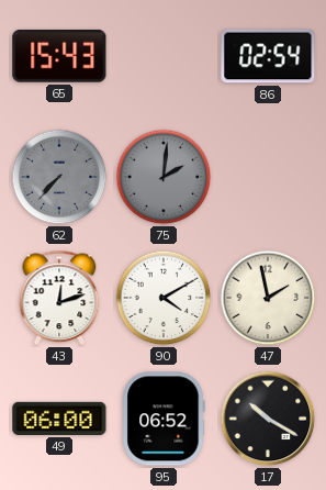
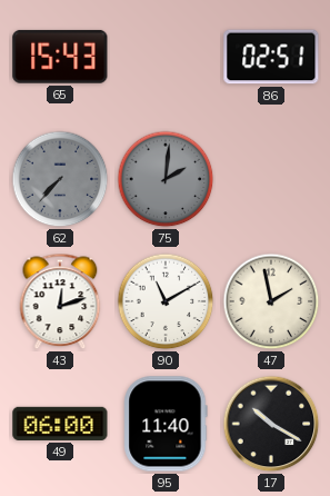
86: 02:54 -> 02:51 (271, 57)
90: 4:10 -> 11:10 (166, 301)
95: 06:52 -> 11:40 (166, 424)
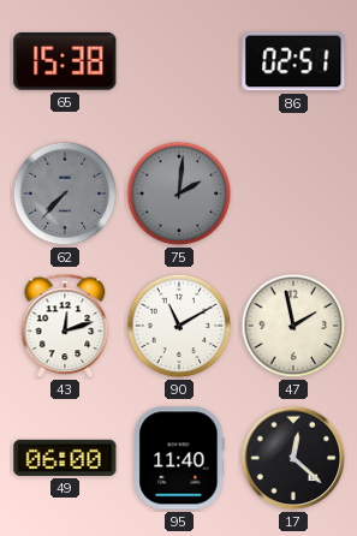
65: 15:43 -> 15:38 (65, 61)
17: 10:20 -> 12:22 (293, 458)
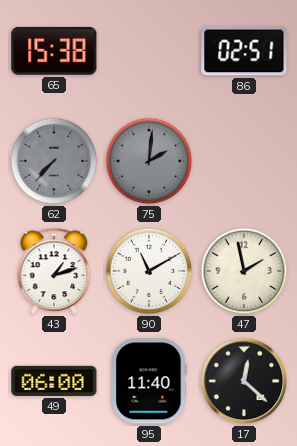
43: 12:12 -> 1:12 (54, 271)
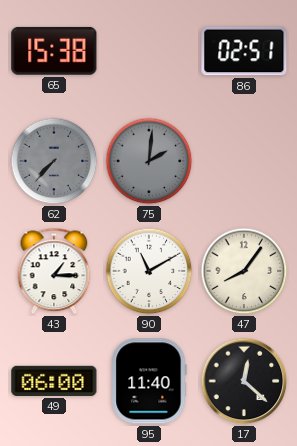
43: 1:12 -> 1:15 (54, 271)
47: 1:58 -> 8:06 (244, 271)
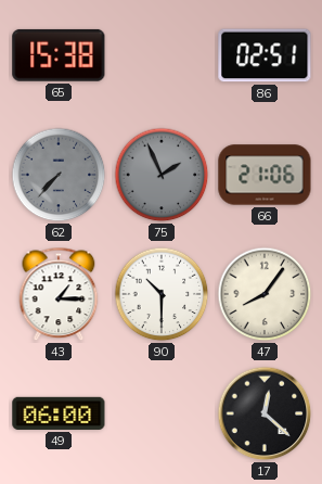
75: 2:01 -> 1:56 (162, 175)
66: none -> 21:06 (265, 175)
90: 11:10 -> 10:30 (162, 294)
95: 11:40 -> none (149, 381)
